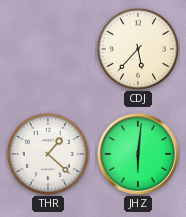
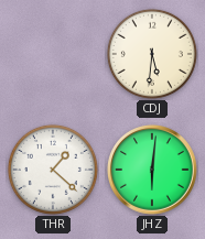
CDJ: 5:37 -> 5:31 (152, 54)
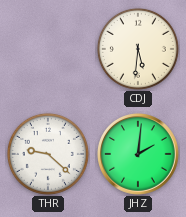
THR: 1:22 -> 9:22 (48, 154)
JHZ: 6:01 -> 2:01 (139, 155)
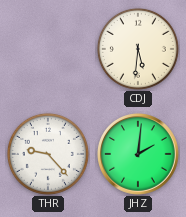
THR: 9:22 -> 9:23 (48, 154)
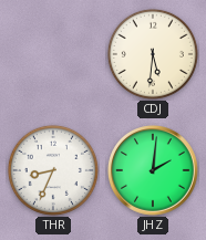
THR: 9:23 -> 8:34 (53, 170)
